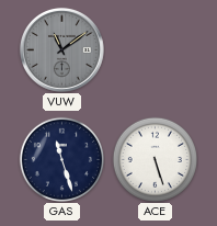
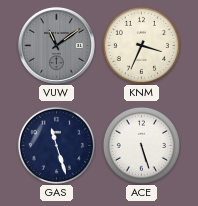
KNM: none -> 3:34 (141, 45)
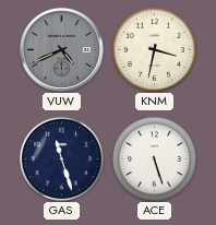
VUW: 11:09 -> 4:41 (61, 49)
KNM: 3:34 -> 3:32 (154, 49)
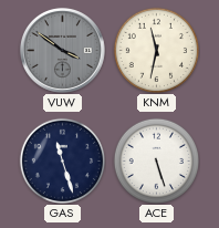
VUW: 4:41 -> 3:51 (62, 50)
KNM: 3:32 -> 11:32 (156, 50)
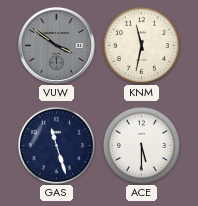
ACE: 5:27 -> 5:30 (141, 145)
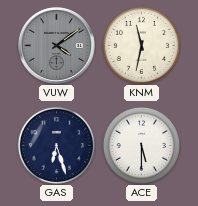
VUW: 3:51 -> 4:09 (56, 45)
GAS: 11:27 -> 6:27 (56, 145)
